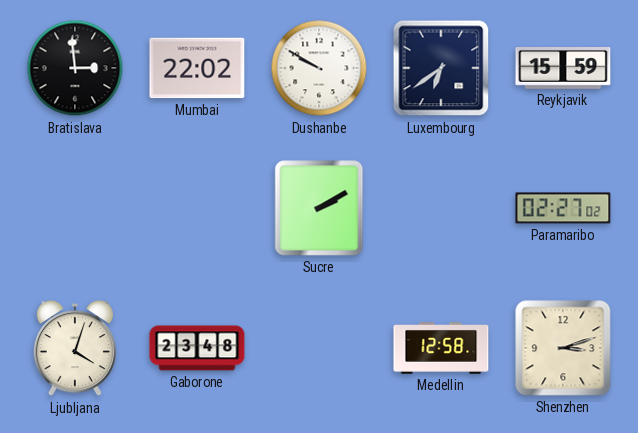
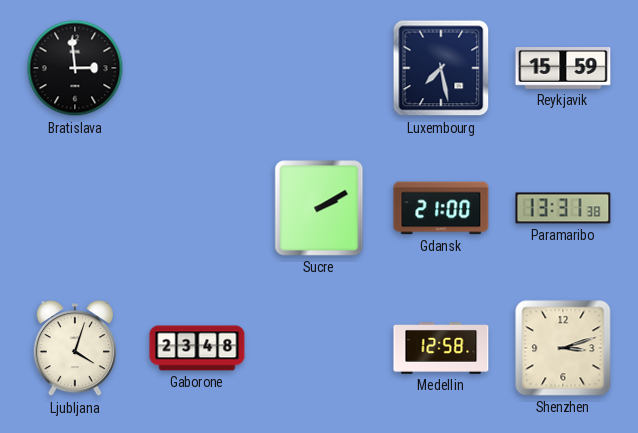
Mumbai: 22:02 -> none (197, 68)
Dushanbe: 9:50 -> none (319, 68)
Luxembourg: 6:39 -> 7:28 (441, 68)
Gdansk: none -> 21:00 (441, 208)
Paramaribo: 02:27 -> 13:31 (563, 208)
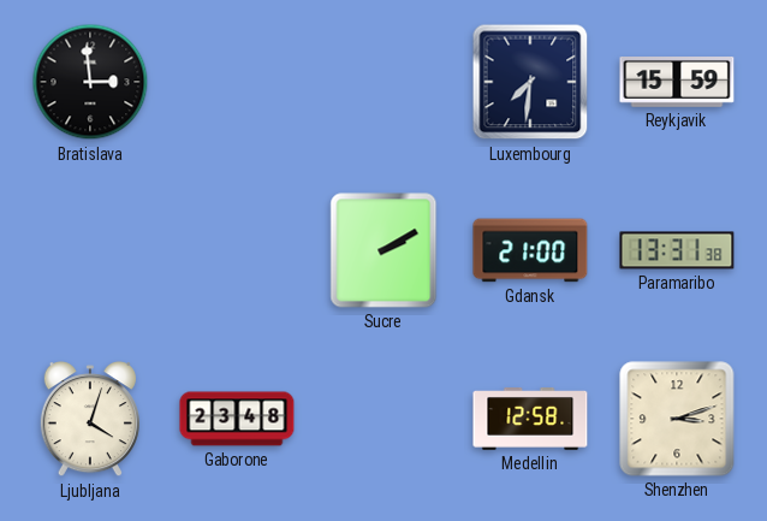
Luxembourg: 7:28 -> 7:31 (530, 82)
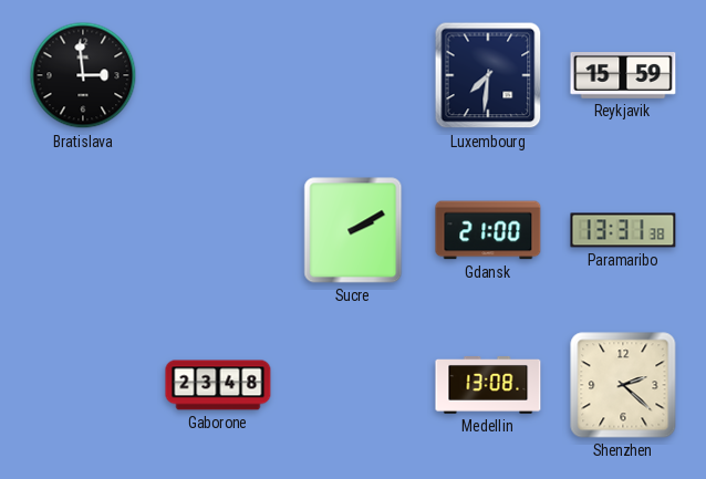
Ljubljana: 4:03 -> none (90, 420)
Medellin: 12:58 -> 13:08 (488, 386)
Shenzhen: 3:12 -> 2:22 (623, 385)
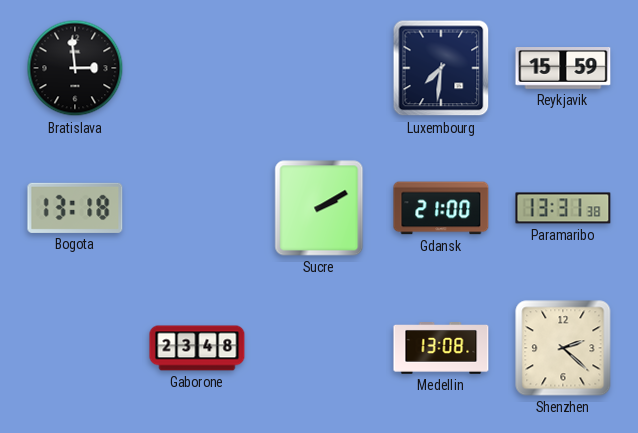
Bogota: none -> 13:18 (75, 208)
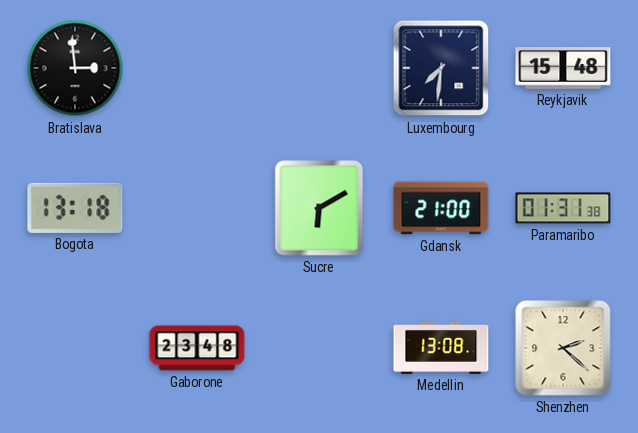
Reykjavik: 15:59 -> 15:48 (563, 69)
Sucre: 2:10 -> 6:10 (319, 208)
Paramaribo: 13:31 -> 01:31 (563, 208)
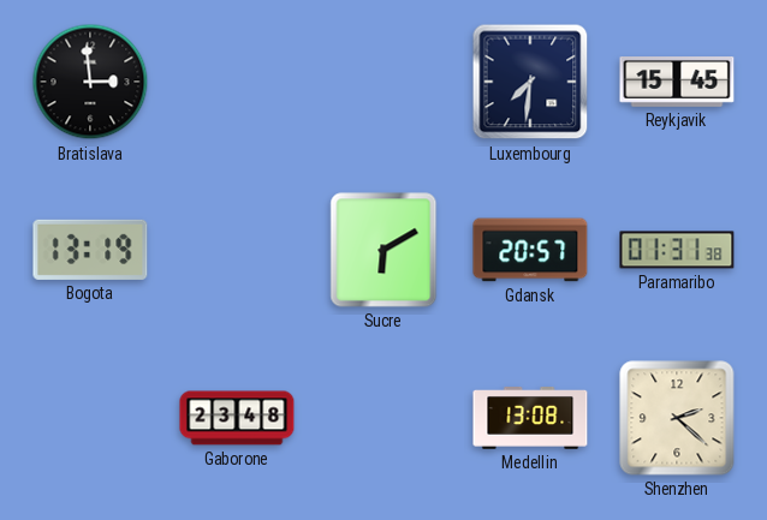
Reykjavik: 15:48 -> 15:45 (677, 83)
Bogota: 13:18 -> 13:19 (90, 250)
Gdansk: 21:00 -> 20:57 (530, 250)
